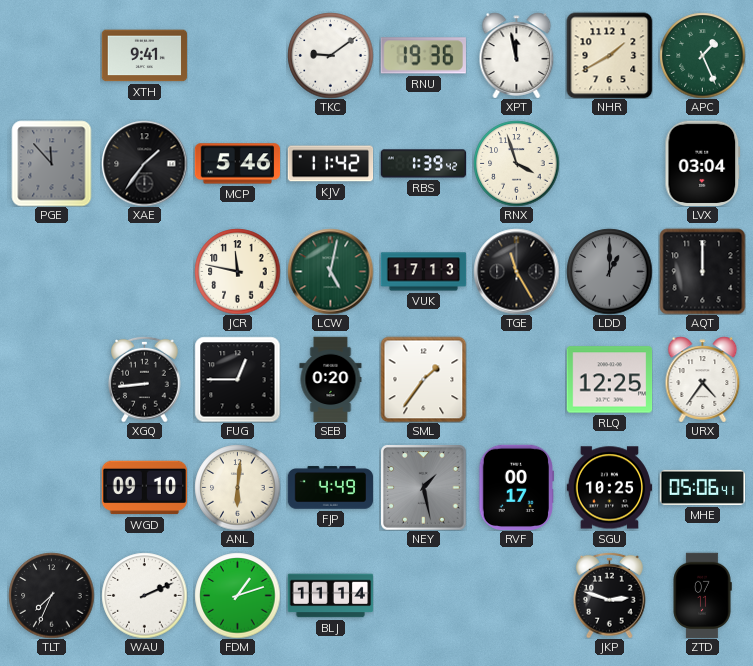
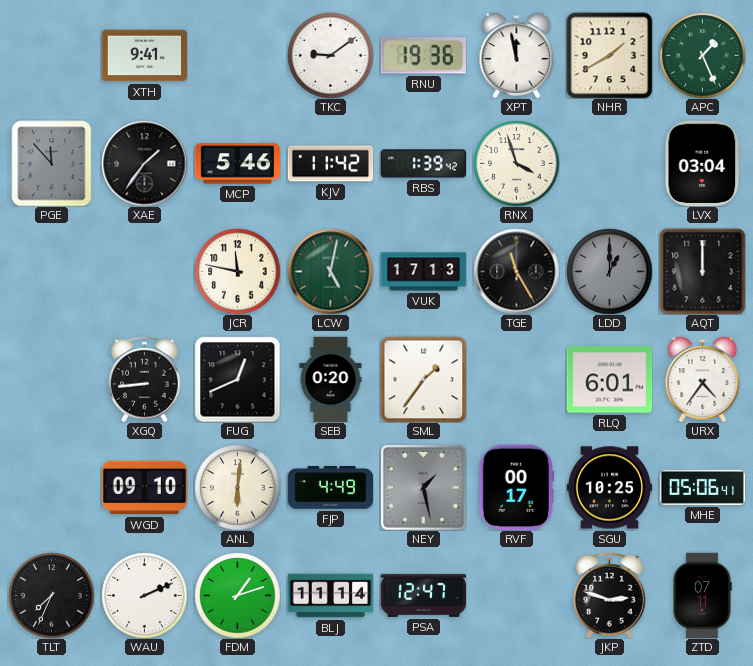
FUG: 12:45 -> 12:41 (237, 379)
RLQ: 12:25 -> 6:01 (609, 380)
PSA: none -> 12:47 (423, 595)
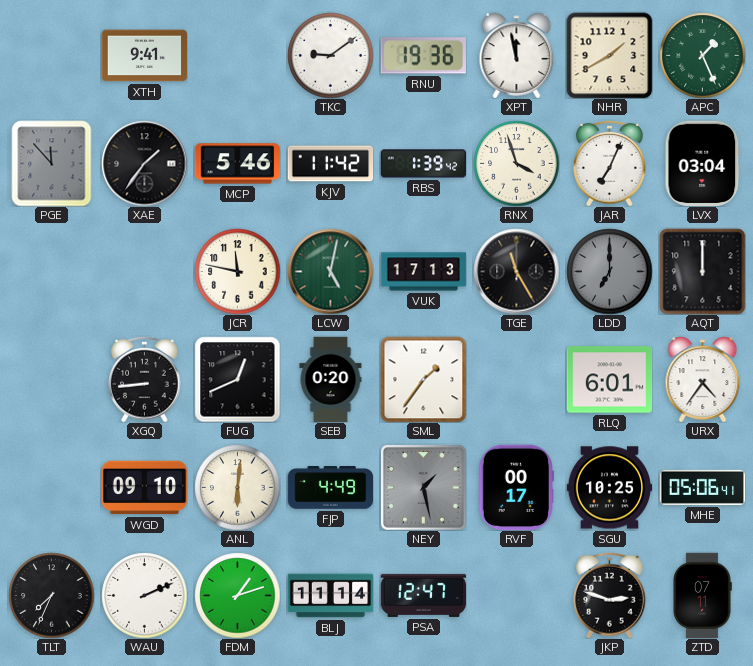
JAR: none -> 7:04 (610, 163)
LDD: 1:00 -> 7:00 (609, 271)
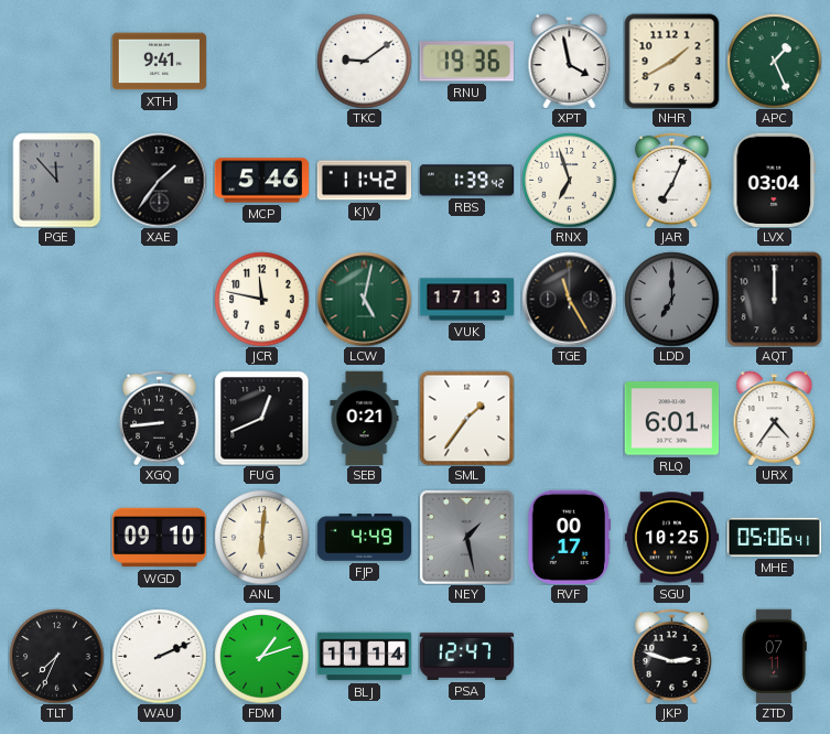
XPT: 11:58 -> 3:58 (570, 61)
RNX: 3:57 -> 6:57 (569, 180)
SEB: 0:20 -> 0:21 (365, 418)
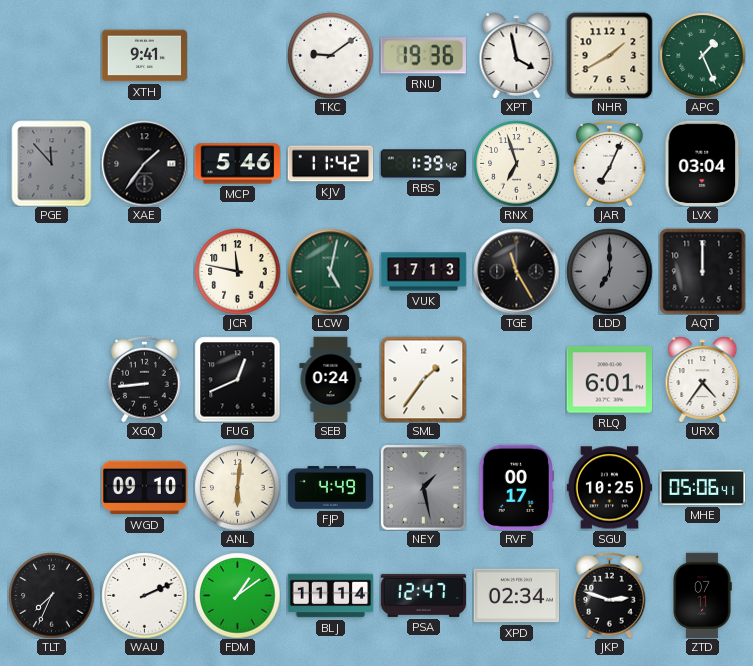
SEB: 0:21 -> 0:24 (331, 379)
FDM: 1:12 -> 1:09 (237, 595)
XPD: none -> 02:34 (516, 596)
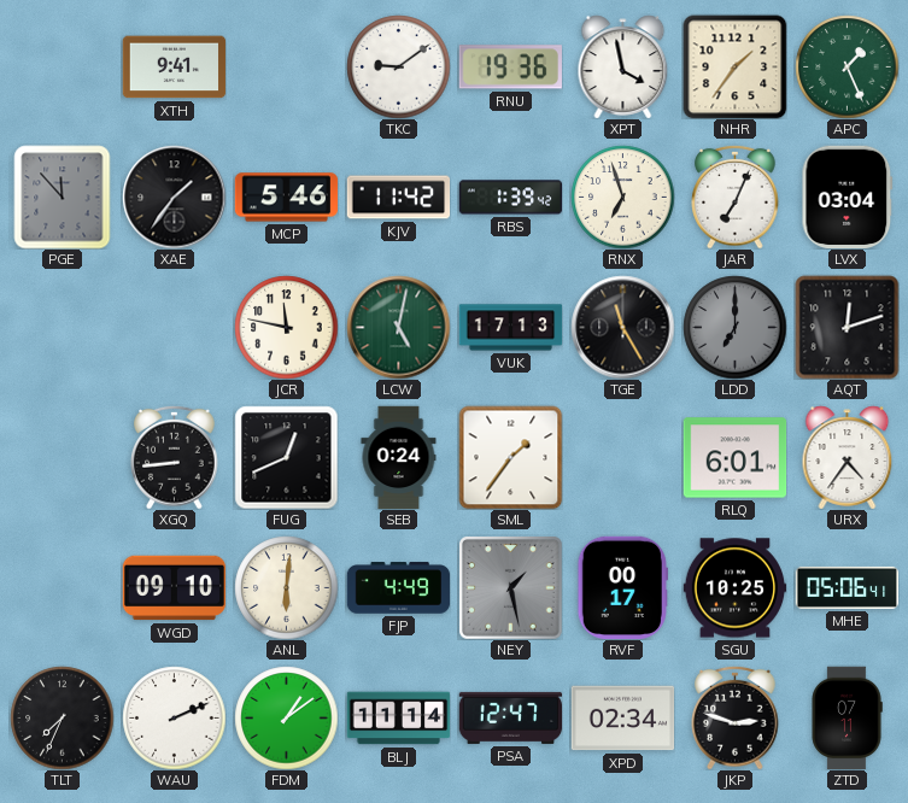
NHR: 1:40 -> 1:36 (734, 66)
AQT: 12:00 -> 12:12 (847, 327)
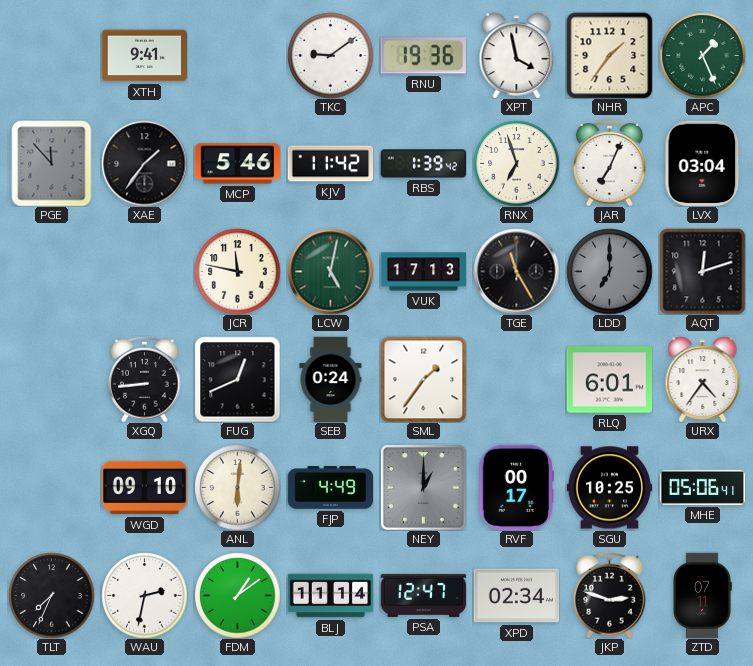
NEY: 1:28 -> 1:00 (424, 488)
WAU: 2:11 -> 2:32 (144, 595)
